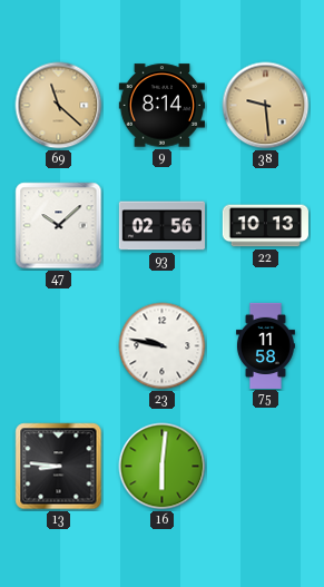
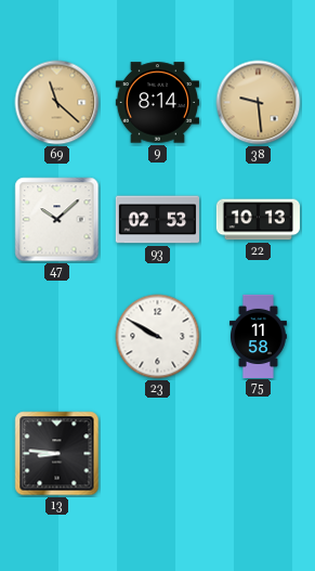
93: 02:56 -> 02:53 (157, 220)
23: 9:47 -> 9:50 (158, 337)
16: 6:01 -> none (163, 467)
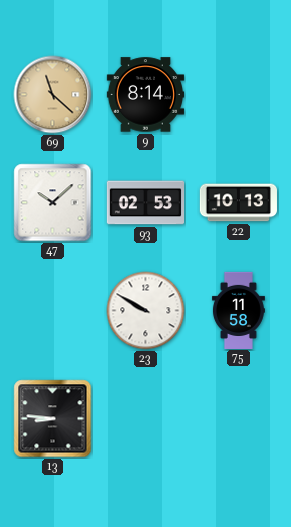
38: 9:29 -> none (259, 103)
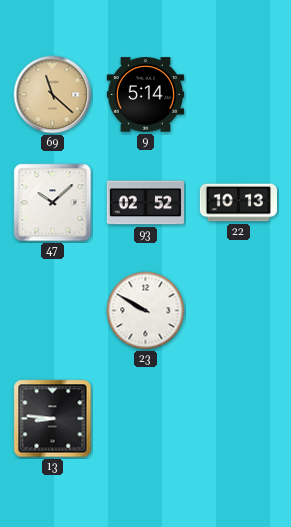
9: 8:14 -> 5:14 (145, 95)
93: 02:53 -> 02:52 (145, 203)
75: 11:58 -> none (238, 310)
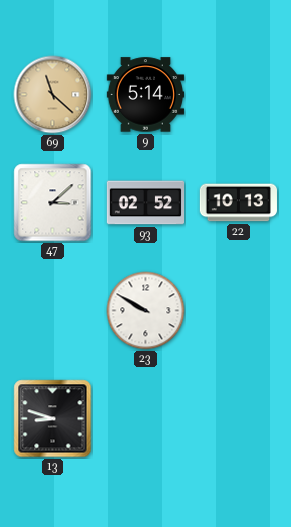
47: 10:08 -> 3:08 (53, 203)
13: 8:46 -> 8:48 (53, 419)
